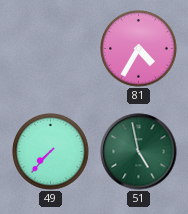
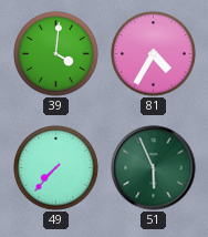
39: none -> 4:01 (56, 54)
51: 4:58 -> 5:56 (154, 168)
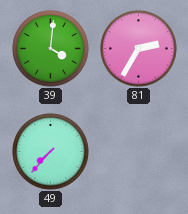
81: 4:35 -> 2:35 (139, 49)
51: 5:56 -> none (154, 168)
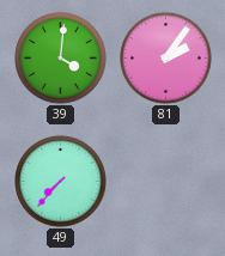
81: 2:35 -> 2:06 (166, 59)
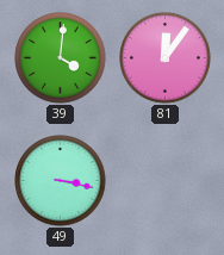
81: 2:06 -> 12:06 (166, 58)
49: 7:37 -> 3:17 (61, 181)
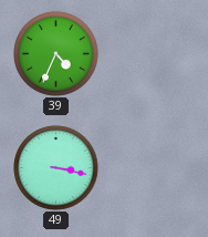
39: 4:01 -> 4:34 (56, 54)
81: 12:06 -> none (166, 58)
